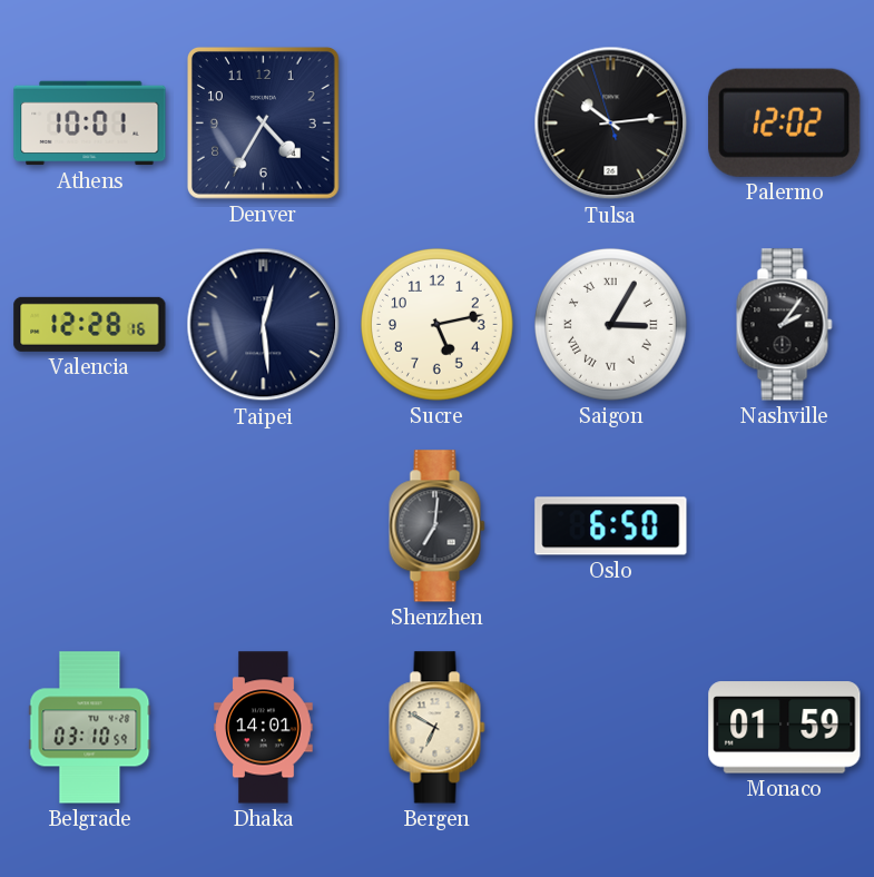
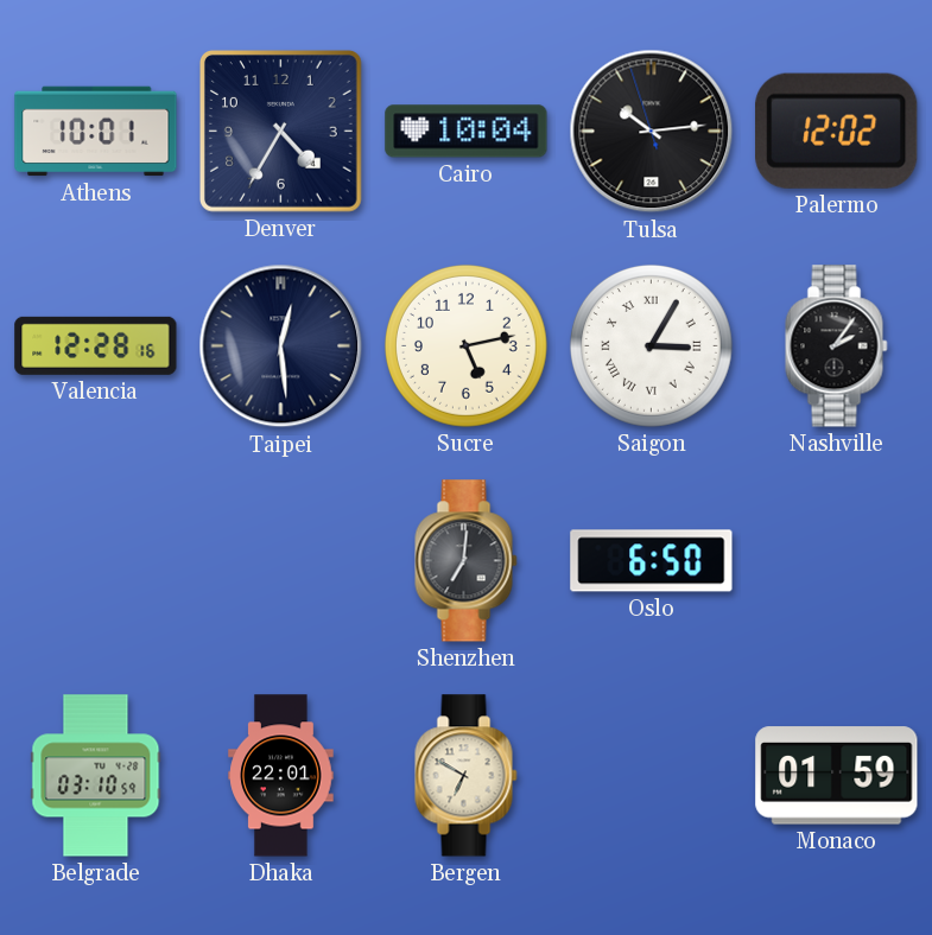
Cairo: none -> 10:04 (467, 132)
Dhaka: 14:01 -> 22:01 (281, 776)
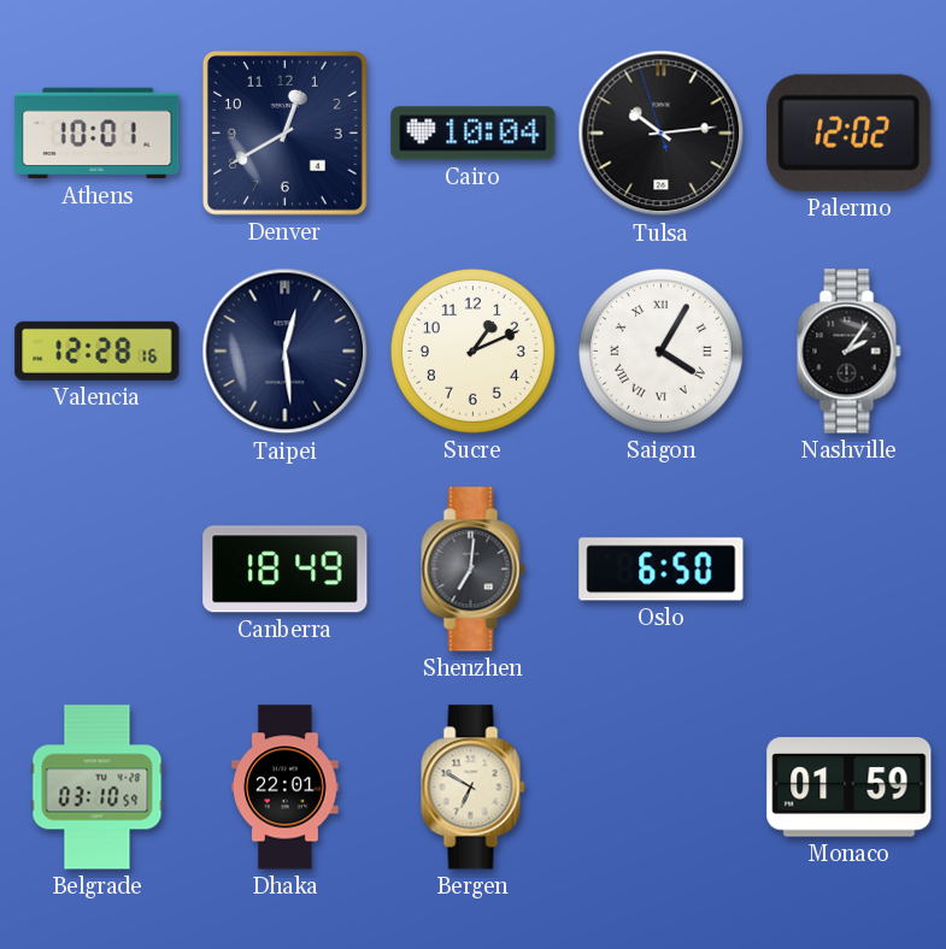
Denver: 4:35 -> 12:40 (284, 132)
Sucre: 5:13 -> 1:11 (472, 350)
Saigon: 3:05 -> 4:05 (660, 350)
Canberra: none -> 18:49 (286, 570)
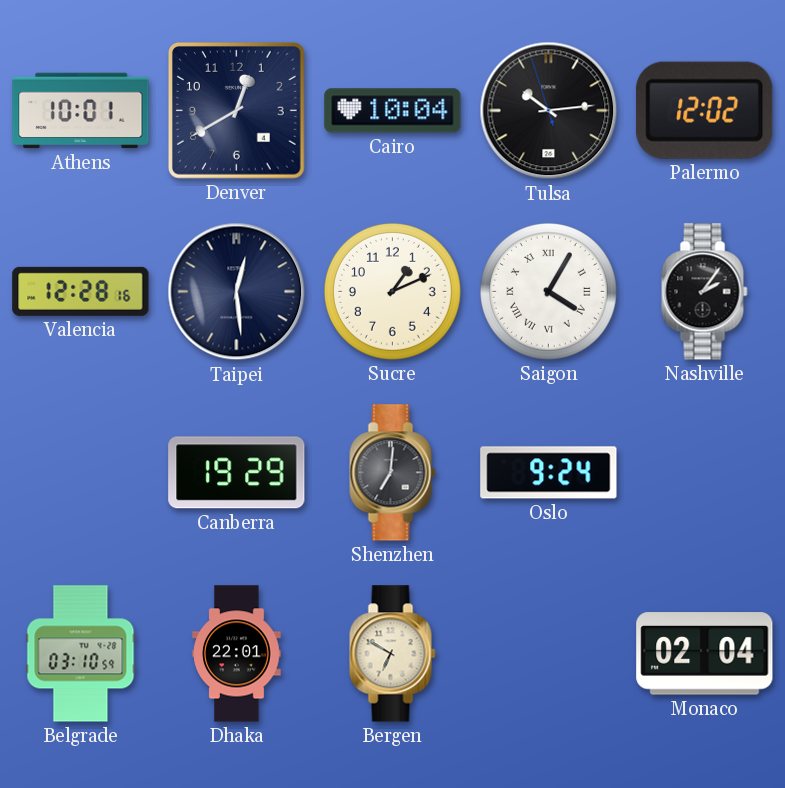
Canberra: 18:49 -> 19:29 (237, 473)
Oslo: 6:50 -> 9:24 (549, 473)
Monaco: 01:59 -> 02:04 (705, 654)
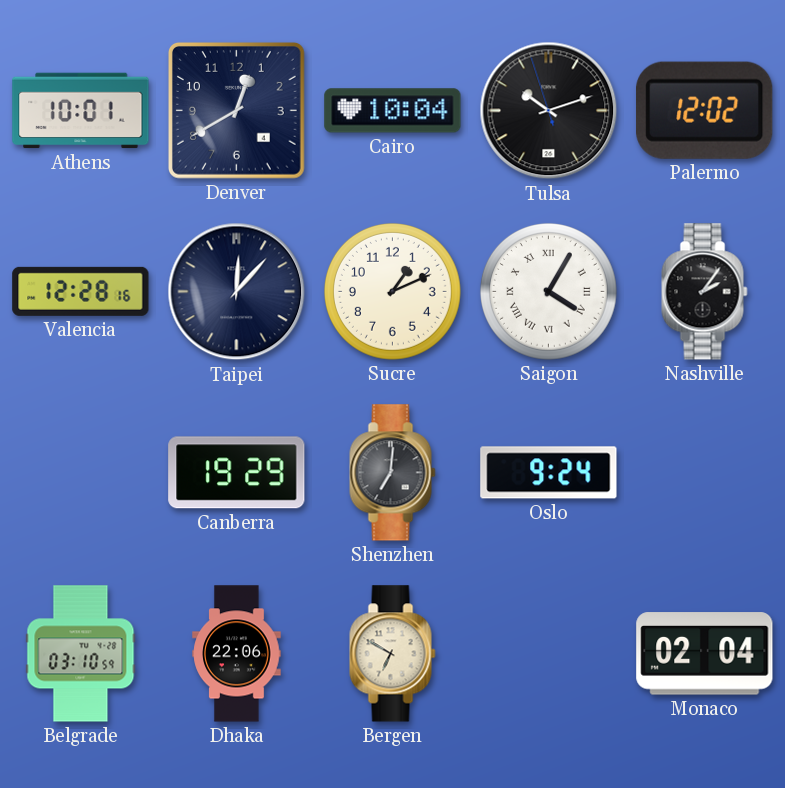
Tulsa: 10:13 -> 10:11 (549, 111)
Taipei: 12:29 -> 12:07 (237, 292)
Dhaka: 22:01 -> 22:06 (237, 654)
